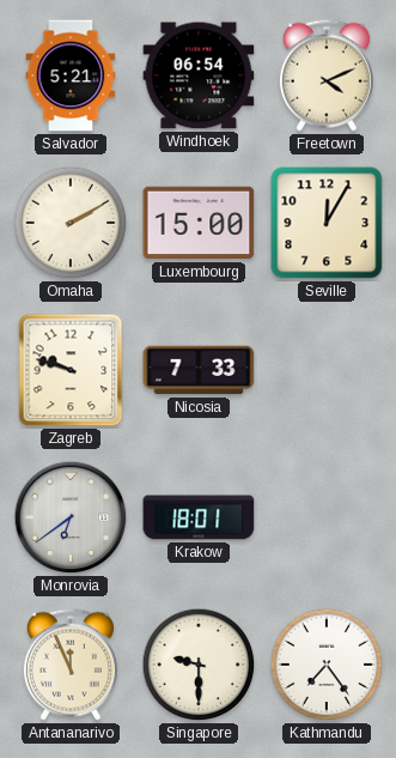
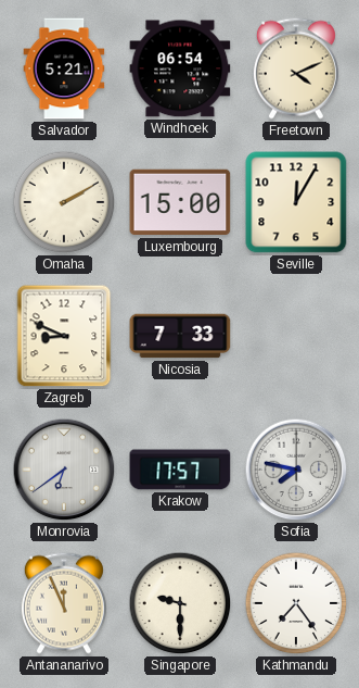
Zagreb: 9:48 -> 8:49 (64, 336)
Krakow: 18:01 -> 17:57 (180, 470)
Sofia: none -> 7:47 (296, 470)
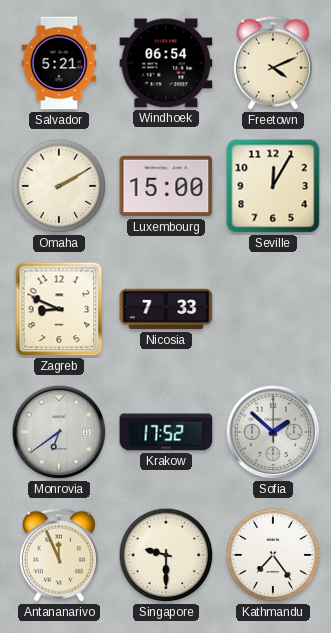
Krakow: 17:57 -> 17:52 (166, 432)
Sofia: 7:47 -> 1:52 (273, 432)
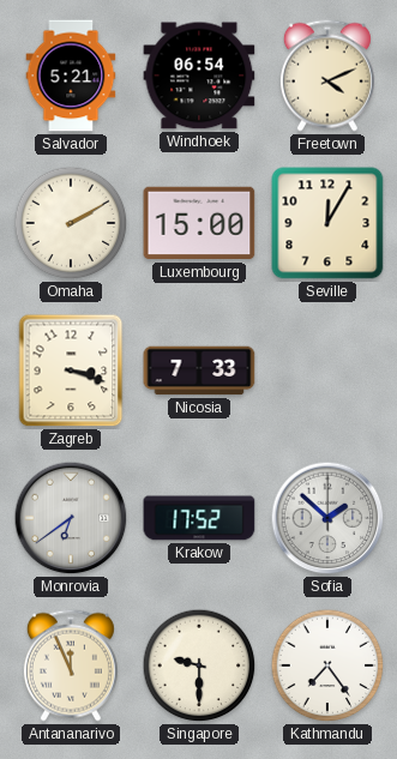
Zagreb: 8:49 -> 3:18 (71, 371)
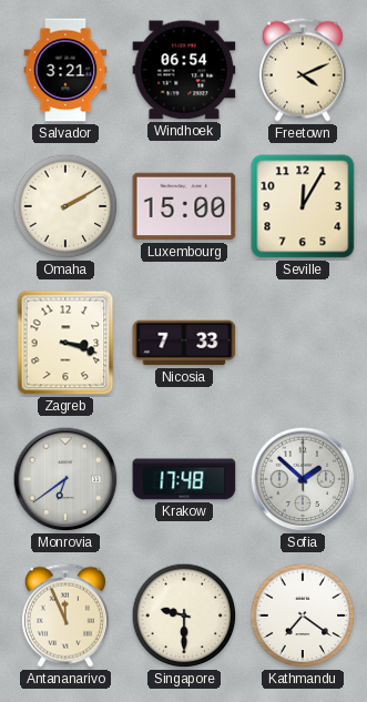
Salvador: 5:21 -> 3:21 (65, 70)
Krakow: 17:52 -> 17:48 (184, 479)
Kathmandu: 7:24 -> 7:21 (303, 615)
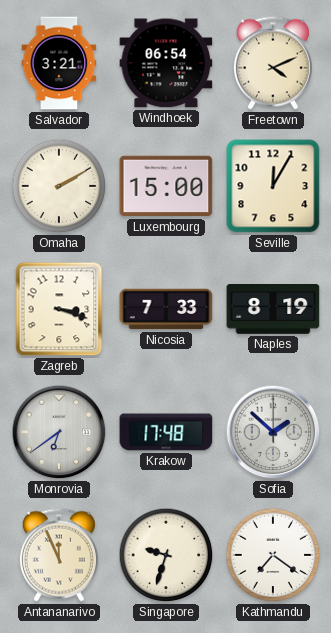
Naples: none -> 8:19 (273, 309)
Singapore: 9:30 -> 9:33 (166, 555)
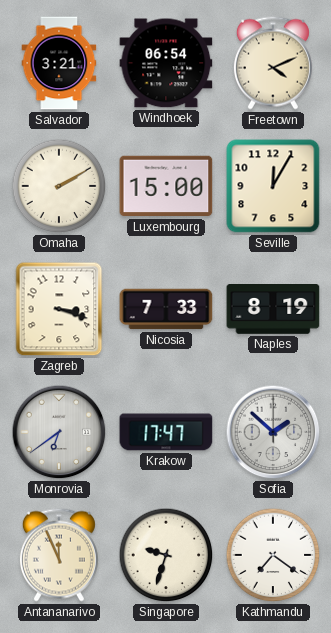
Krakow: 17:48 -> 17:47 (166, 432)
